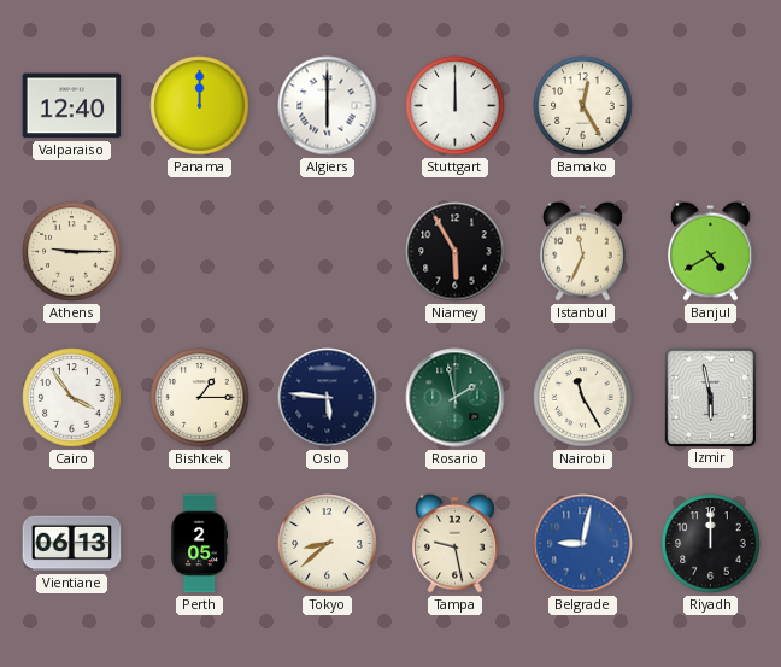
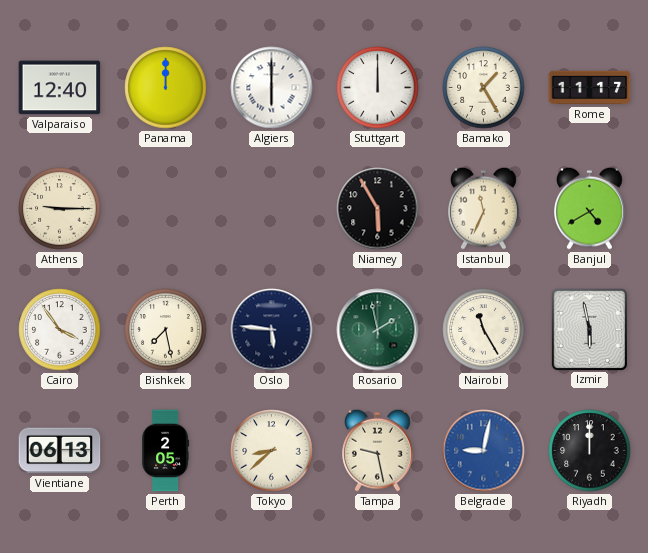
Bamako: 12:25 -> 1:25 (484, 88)
Rome: none -> 11:17 (590, 88)
Bishkek: 1:15 -> 7:28 (166, 330)
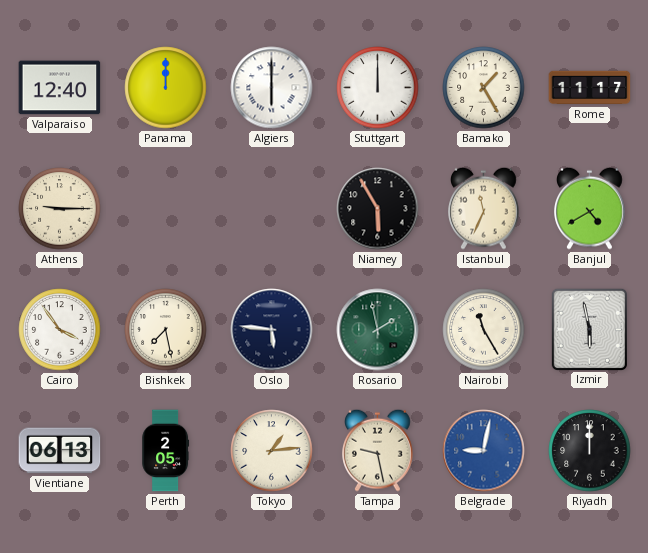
Tokyo: 8:38 -> 1:14 (272, 451)
